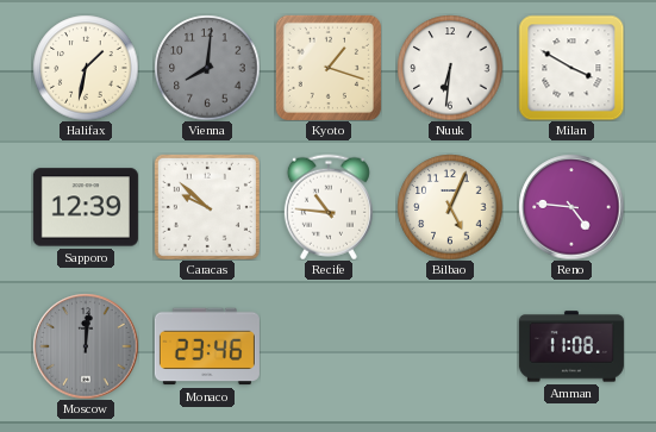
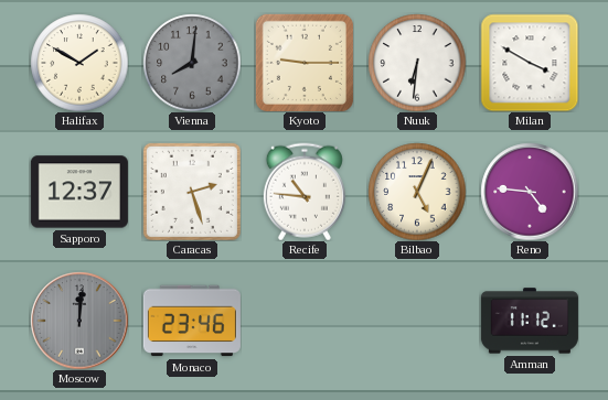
Halifax: 1:32 -> 1:50 (79, 63)
Kyoto: 1:18 -> 9:15 (305, 63)
Sapporo: 12:39 -> 12:37 (79, 192)
Caracas: 9:52 -> 2:27 (192, 192)
Amman: 11:08 -> 11:12 (530, 321)
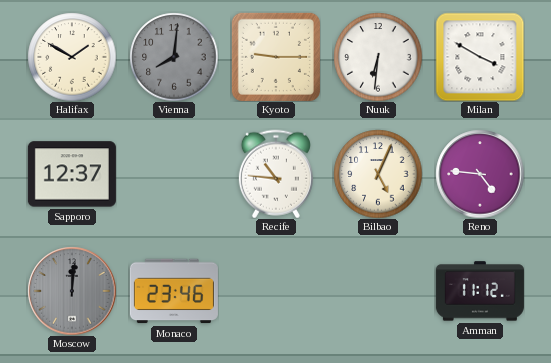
Caracas: 2:27 -> none (192, 192)
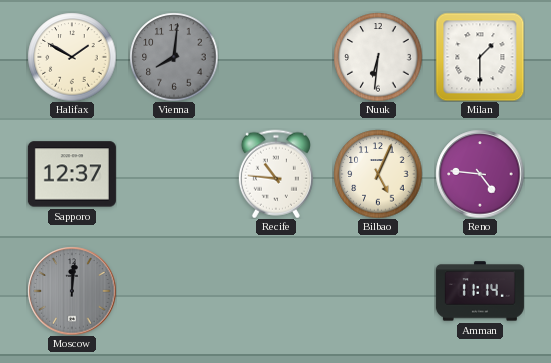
Kyoto: 9:15 -> none (276, 57)
Milan: 3:50 -> 1:30 (480, 57)
Monaco: 23:46 -> none (174, 291)
Amman: 11:12 -> 11:14 (480, 291)
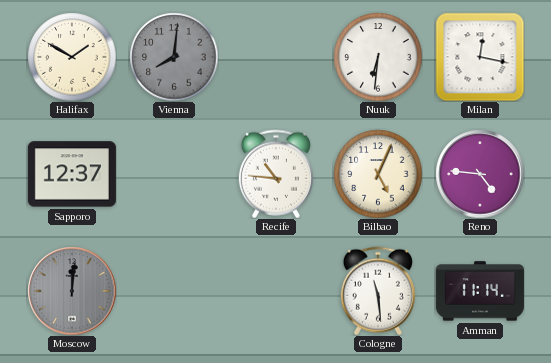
Milan: 1:30 -> 12:17 (480, 57)
Cologne: none -> 11:29 (378, 291)
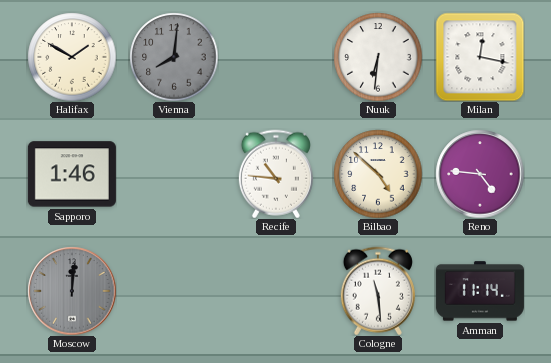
Sapporo: 12:37 -> 1:46 (72, 174)
Bilbao: 5:04 -> 4:52 (378, 174)
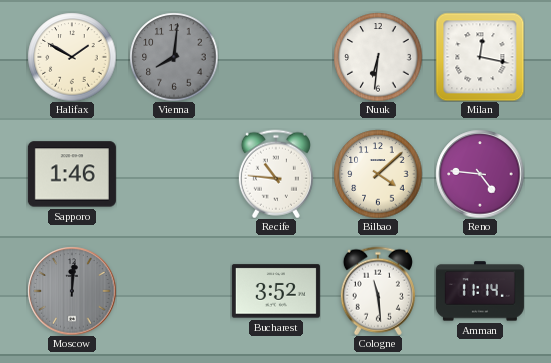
Bilbao: 4:52 -> 4:08 (378, 174)
Bucharest: none -> 3:52 (276, 291)
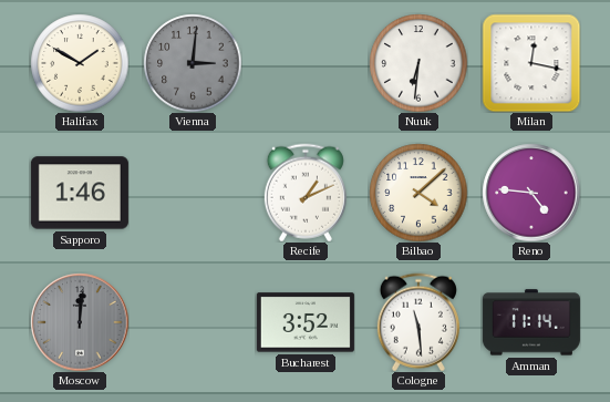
Vienna: 8:01 -> 3:01 (193, 63)
Recife: 10:46 -> 1:11 (306, 193)
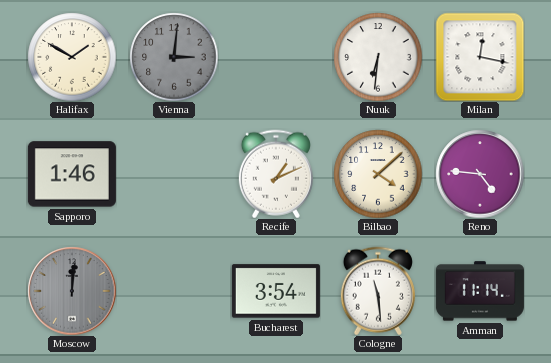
Bucharest: 3:52 -> 3:54 (276, 291)
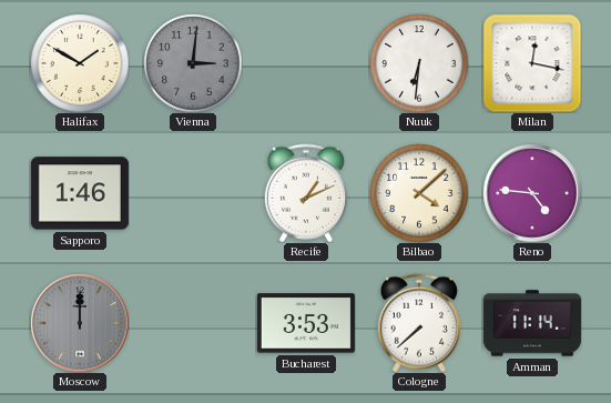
Moscow: 12:01 -> 12:00 (80, 323)
Bucharest: 3:54 -> 3:53 (306, 323)
Cologne: 11:29 -> 7:38 (419, 323)
